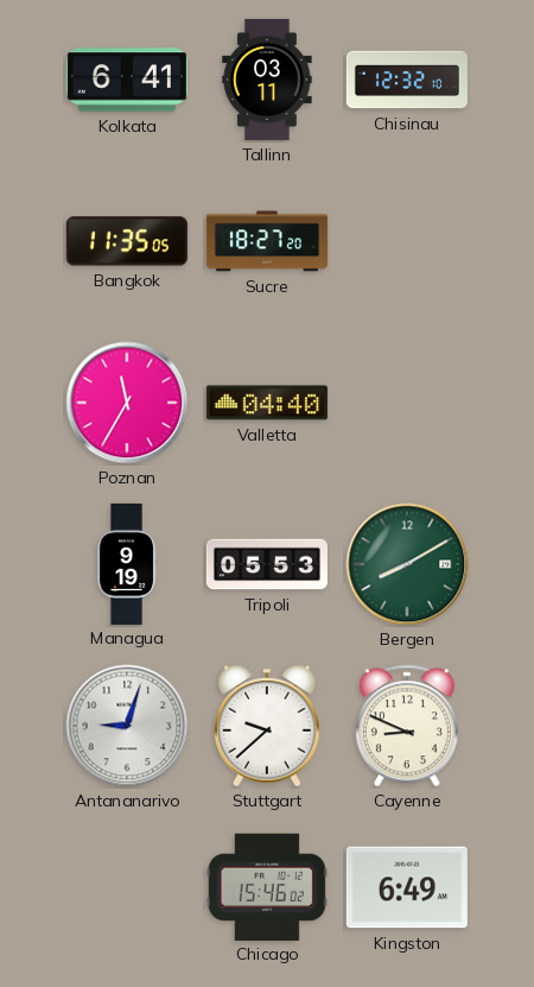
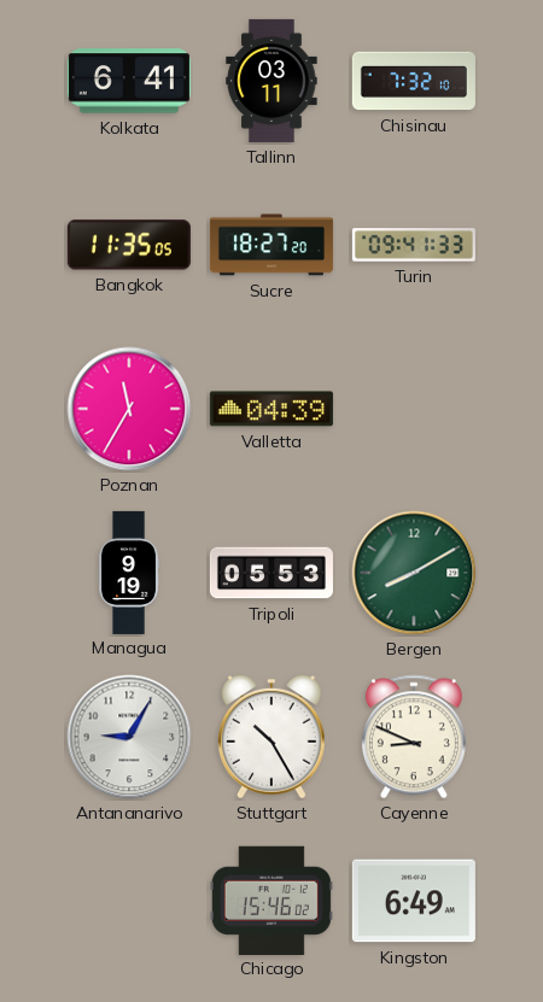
Chisinau: 12:32 -> 7:32 (414, 81)
Turin: none -> 09:41 (414, 245)
Valletta: 04:40 -> 04:39 (271, 409)
Antananarivo: 9:03 -> 9:05 (129, 737)
Stuttgart: 9:38 -> 10:25 (273, 737)
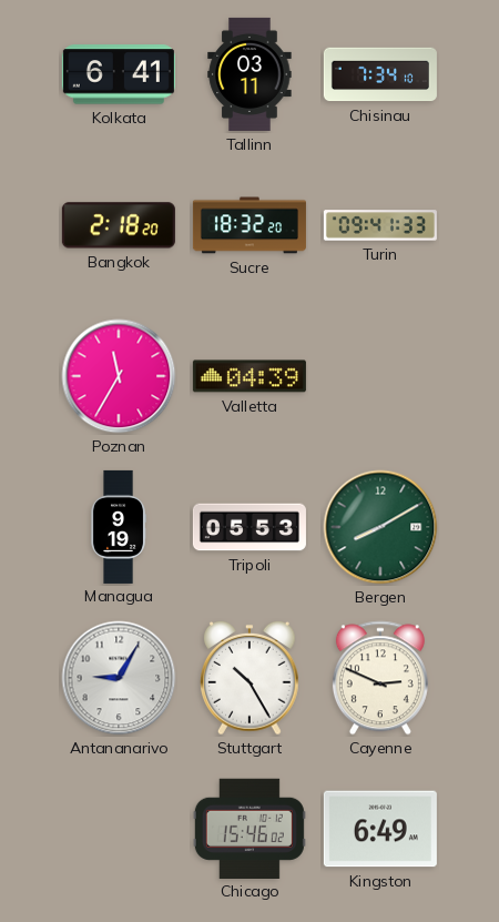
Chisinau: 7:32 -> 7:34 (380, 74)
Bangkok: 11:35 -> 2:18 (119, 225)
Sucre: 18:27 -> 18:32 (249, 225)
Cayenne: 8:49 -> 2:49 (380, 678)
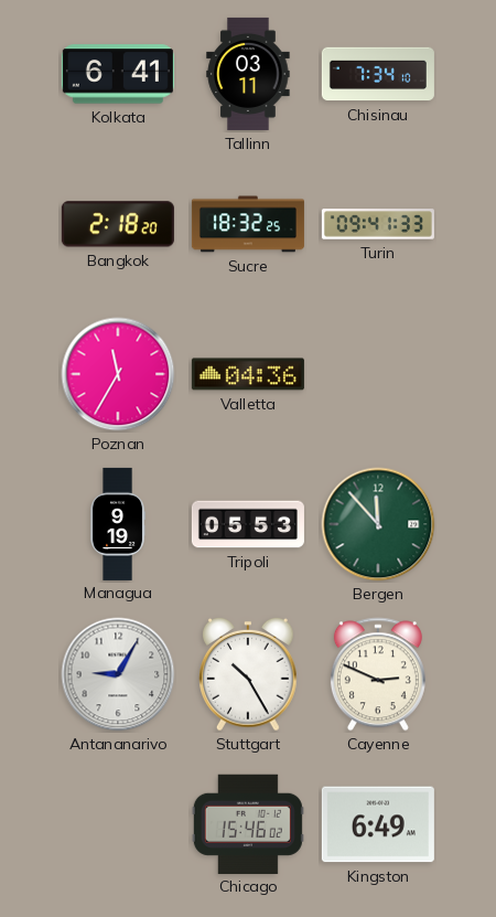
Sucre: 18:32:20 -> 18:32:25 (248, 224)
Valletta: 04:39 -> 04:36 (248, 374)
Bergen: 8:10 -> 11:53 (378, 524)
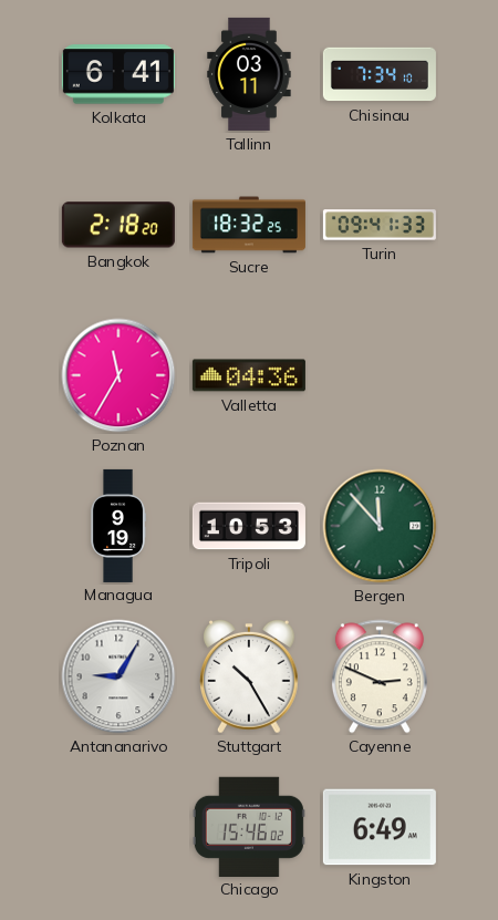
Tripoli: 05:53 -> 10:53 (249, 526)
